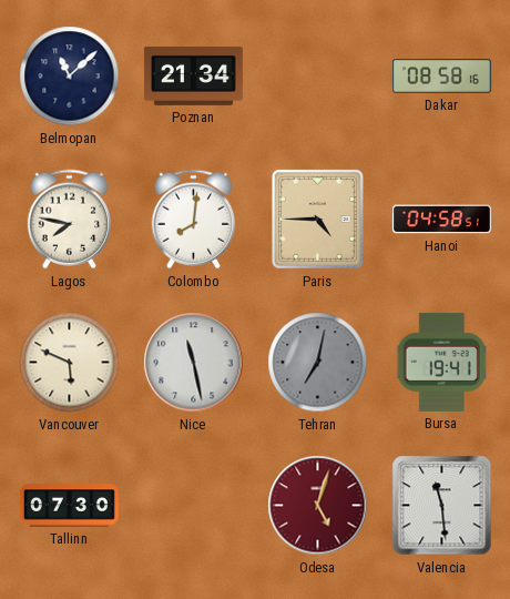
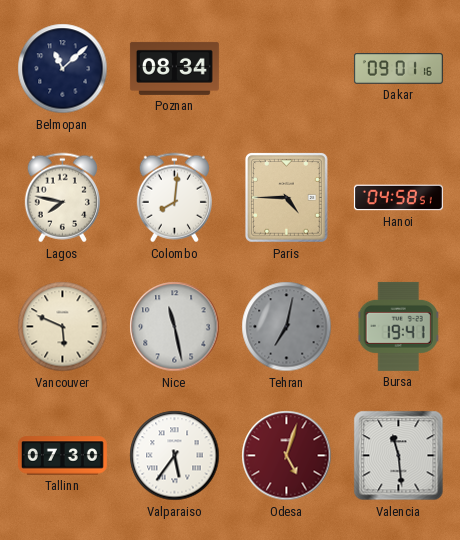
Poznan: 21:34 -> 08:34 (174, 68)
Dakar: 08:58 -> 09:01 (398, 69)
Valparaiso: none -> 5:36 (175, 456)
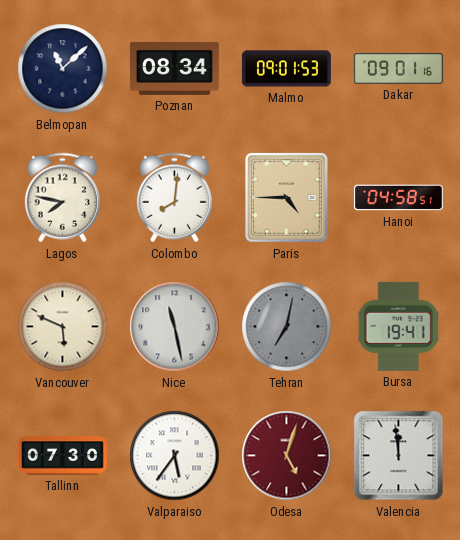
Malmo: none -> 09:01 (286, 69)
Valencia: 11:29 -> 11:59 (399, 456)
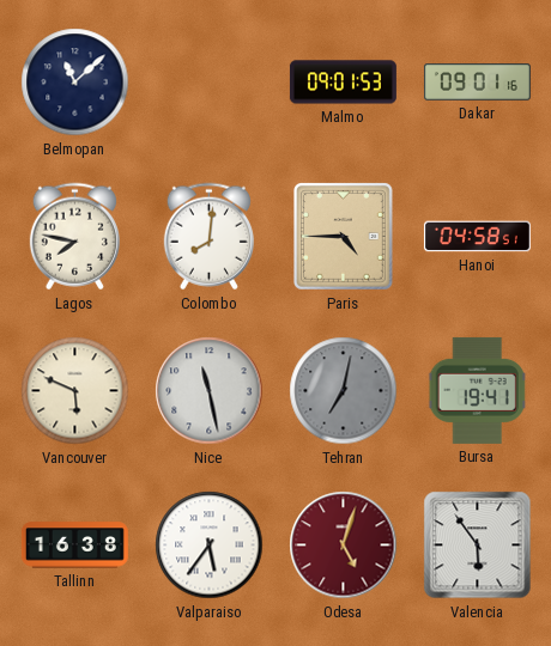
Poznan: 08:34 -> none (174, 68)
Tallinn: 07:30 -> 16:38 (74, 546)
Valencia: 11:59 -> 5:54 (478, 546)
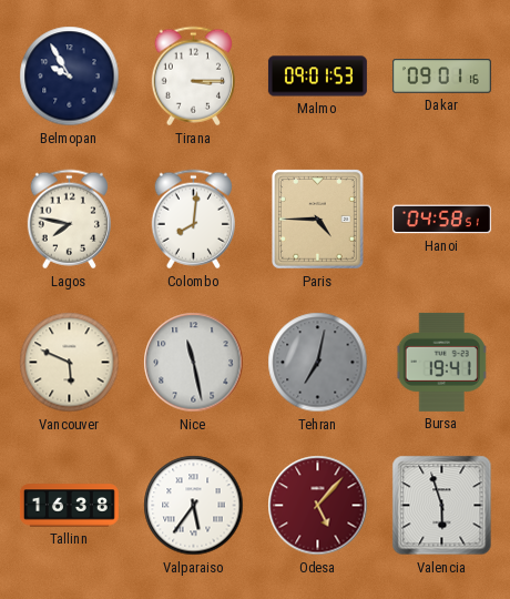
Belmopan: 11:08 -> 9:55 (70, 77)
Tirana: none -> 3:15 (193, 77)
Odesa: 5:03 -> 5:07 (318, 506)
Valencia: 5:54 -> 5:57 (442, 506)
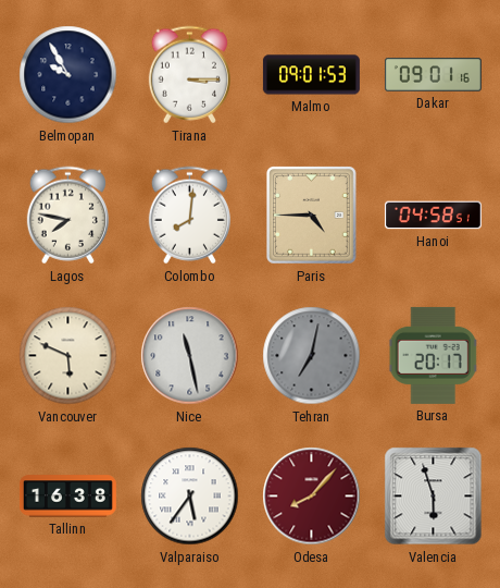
Bursa: 19:41 -> 20:17 (434, 355)
Odesa: 5:07 -> 8:07 (312, 497)
